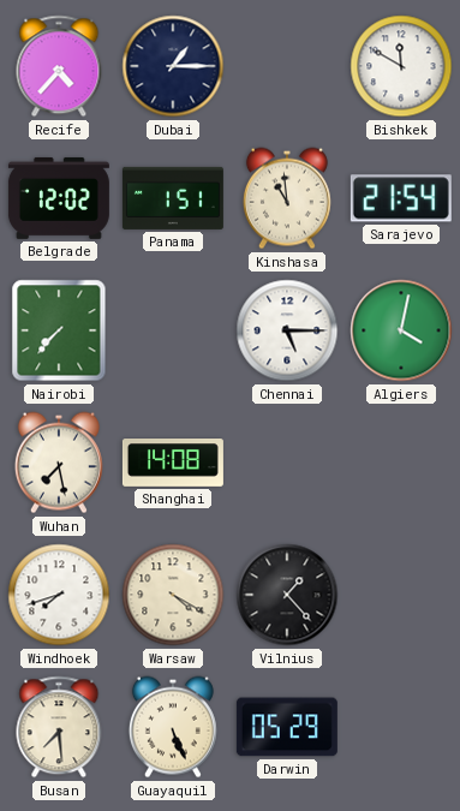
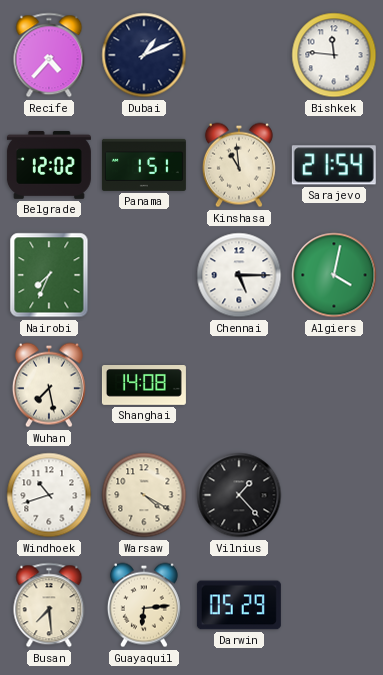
Dubai: 1:15 -> 1:11 (144, 55)
Bishkek: 11:50 -> 11:46 (334, 55)
Nairobi: 7:37 -> 7:34 (49, 275)
Windhoek: 7:42 -> 10:42 (49, 495)
Guayaquil: 5:26 -> 6:14 (144, 605)
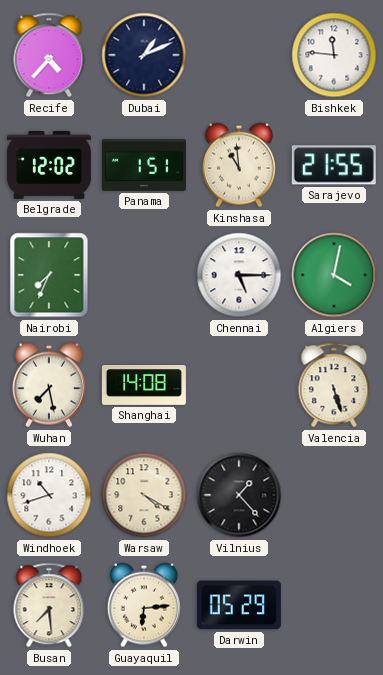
Sarajevo: 21:54 -> 21:55 (334, 165)
Valencia: none -> 5:27 (334, 385)
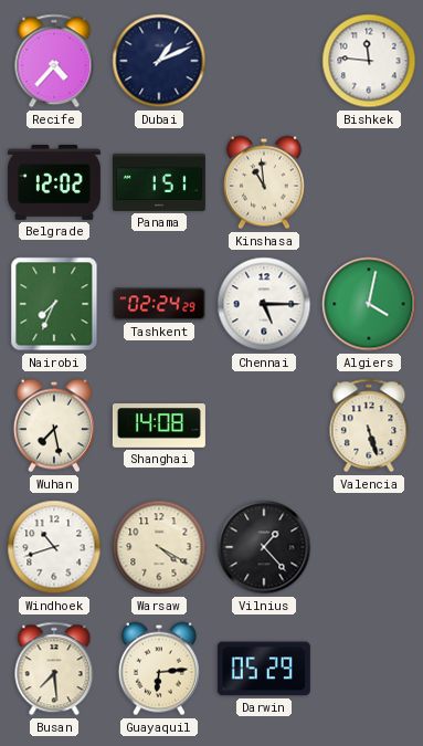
Sarajevo: 21:55 -> none (334, 165)
Tashkent: none -> 02:24 (159, 304)
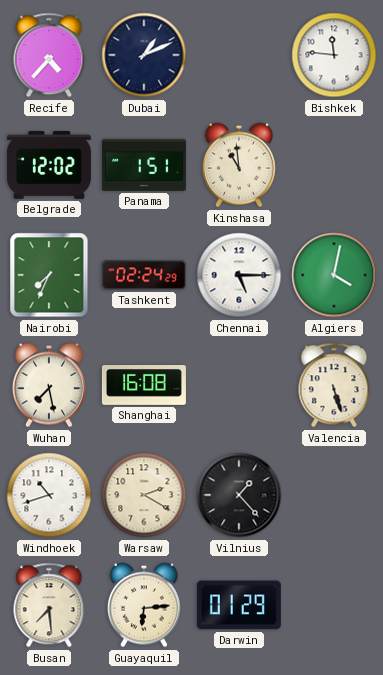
Shanghai: 14:08 -> 16:08 (144, 386)
Warsaw: 4:20 -> 2:20 (144, 495)
Darwin: 05:29 -> 01:29 (239, 605)
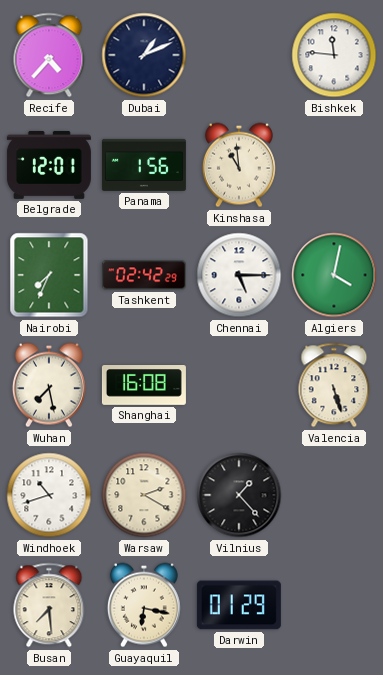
Belgrade: 12:02 -> 12:01 (49, 165)
Panama: 1:51 -> 1:56 (144, 165)
Tashkent: 02:24 -> 02:42 (144, 275)
Guayaquil: 6:14 -> 6:17 (144, 605)
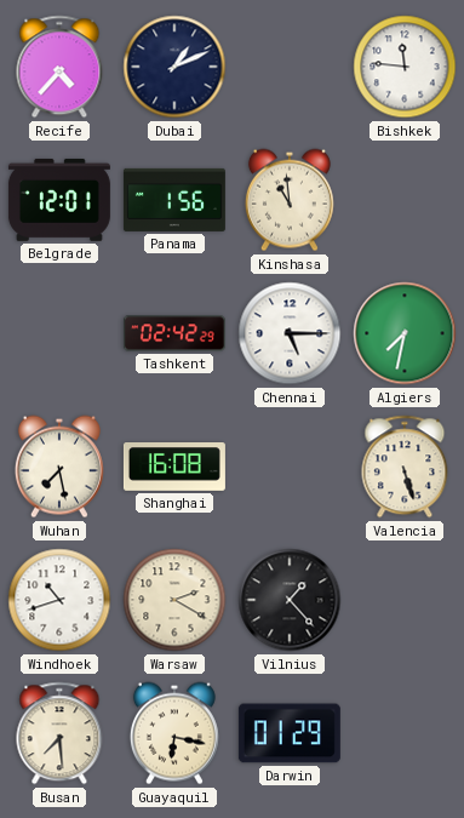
Nairobi: 7:34 -> none (49, 275)
Algiers: 4:02 -> 7:32 (405, 333)
